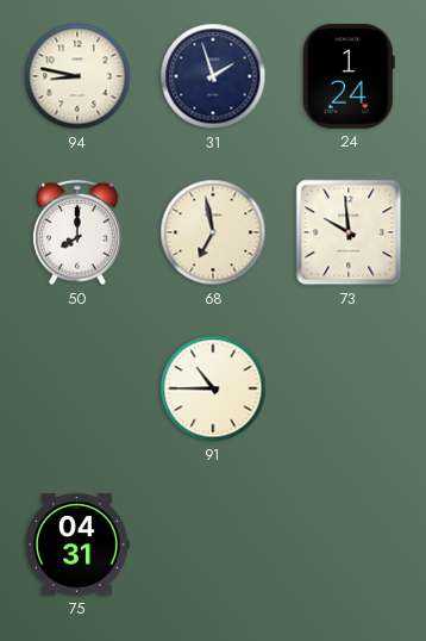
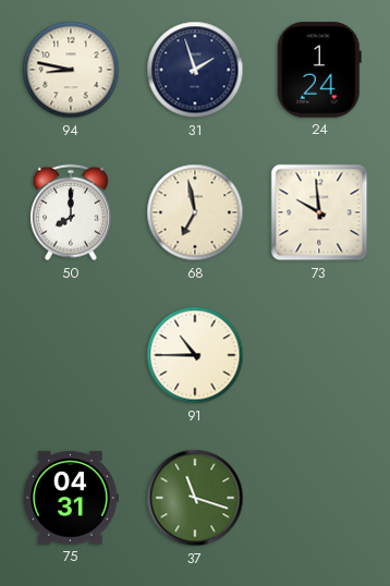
37: none -> 11:18 (195, 498)
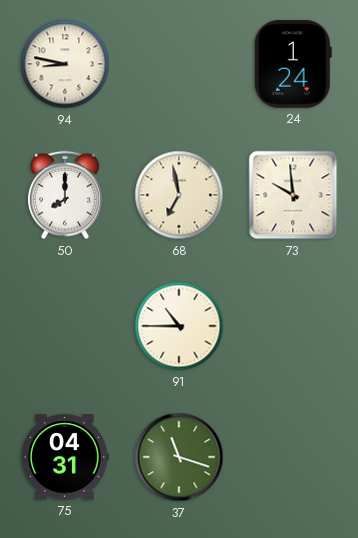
31: 1:57 -> none (195, 70)
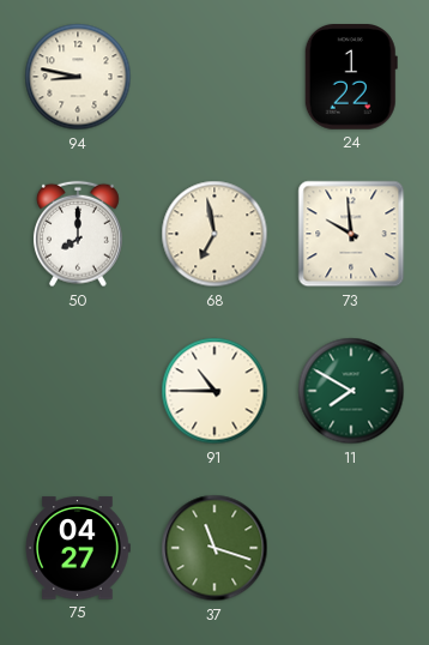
24: 1:24 -> 1:22 (351, 78)
11: none -> 7:50 (351, 391)
75: 04:31 -> 04:27 (78, 548)
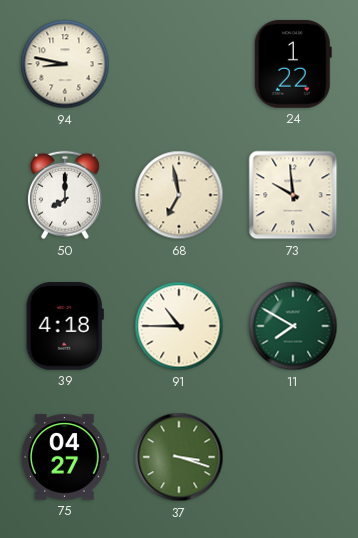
39: none -> 4:18 (65, 327)
37: 11:18 -> 3:18 (179, 457)
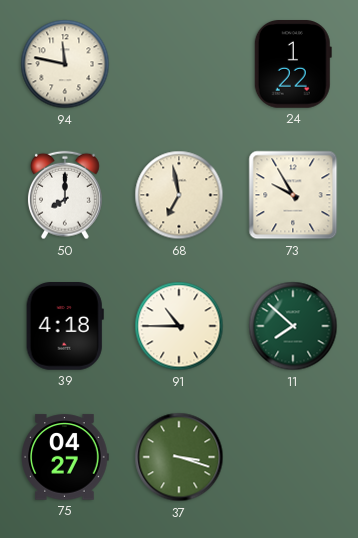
94: 8:47 -> 11:47 (65, 64)
73: 9:59 -> 9:55 (293, 195)
11: 7:50 -> 7:52 (293, 326)
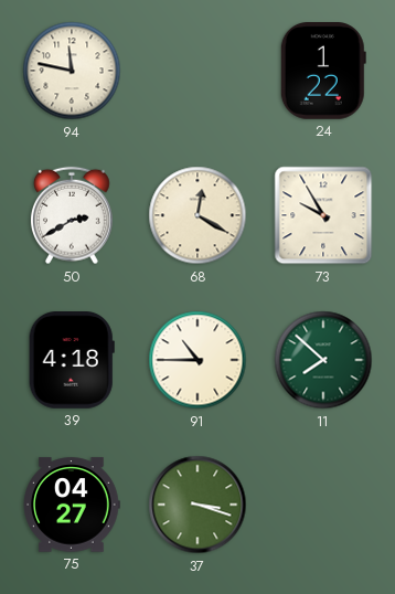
50: 8:00 -> 2:40 (72, 215)
68: 6:58 -> 12:20 (197, 215)
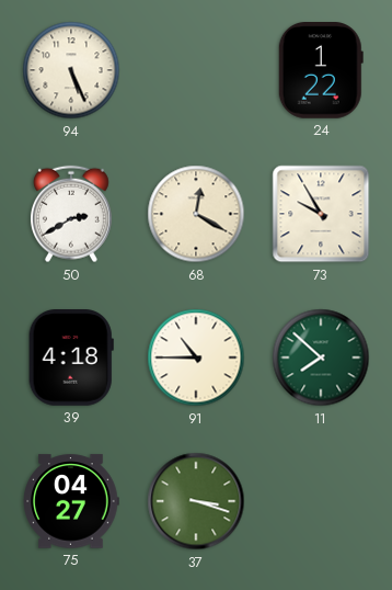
94: 11:47 -> 5:26 (71, 70)
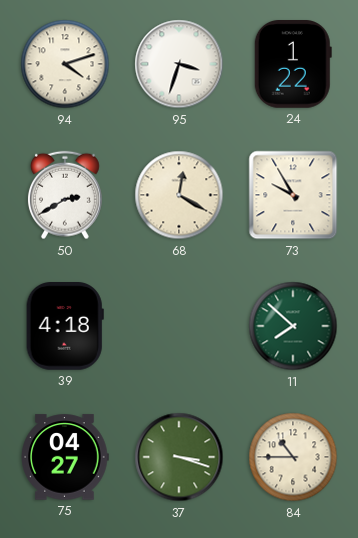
94: 5:26 -> 4:12 (65, 64)
95: none -> 3:33 (179, 64)
91: 10:45 -> none (196, 358)
84: none -> 10:45 (293, 457)
